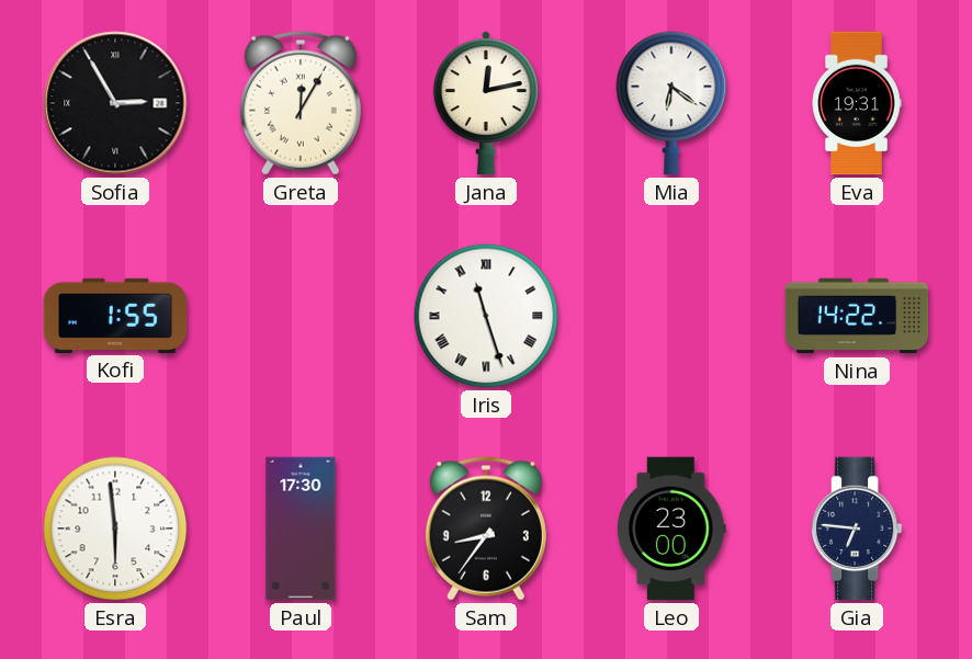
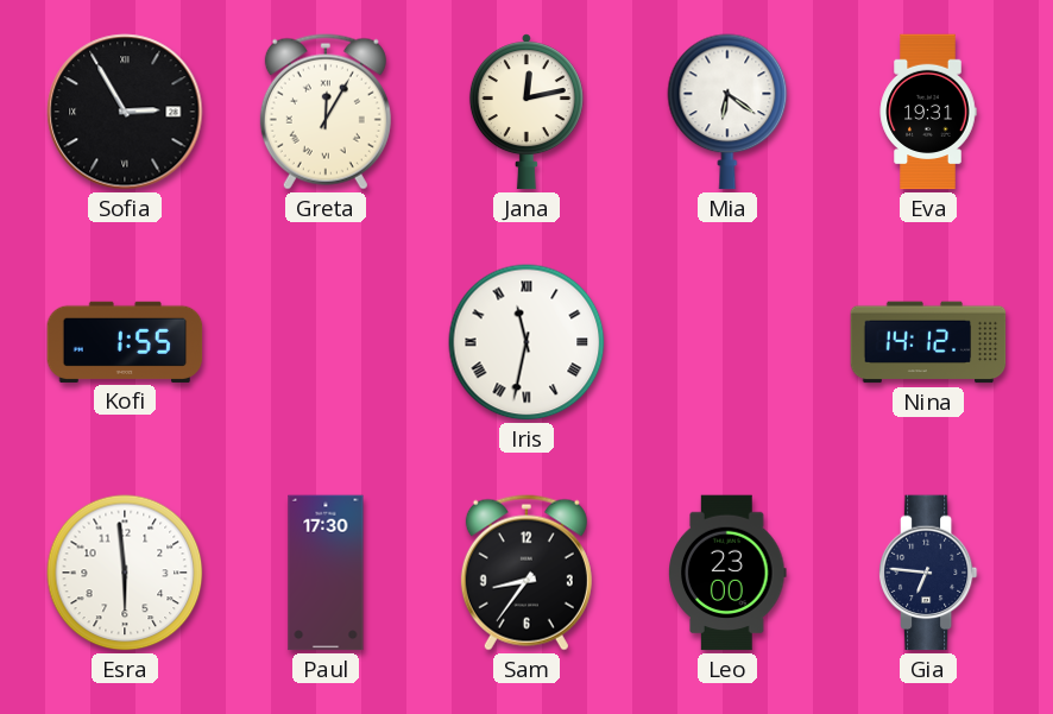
Iris: 11:27 -> 11:32 (526, 342)
Nina: 14:22 -> 14:12 (928, 342)
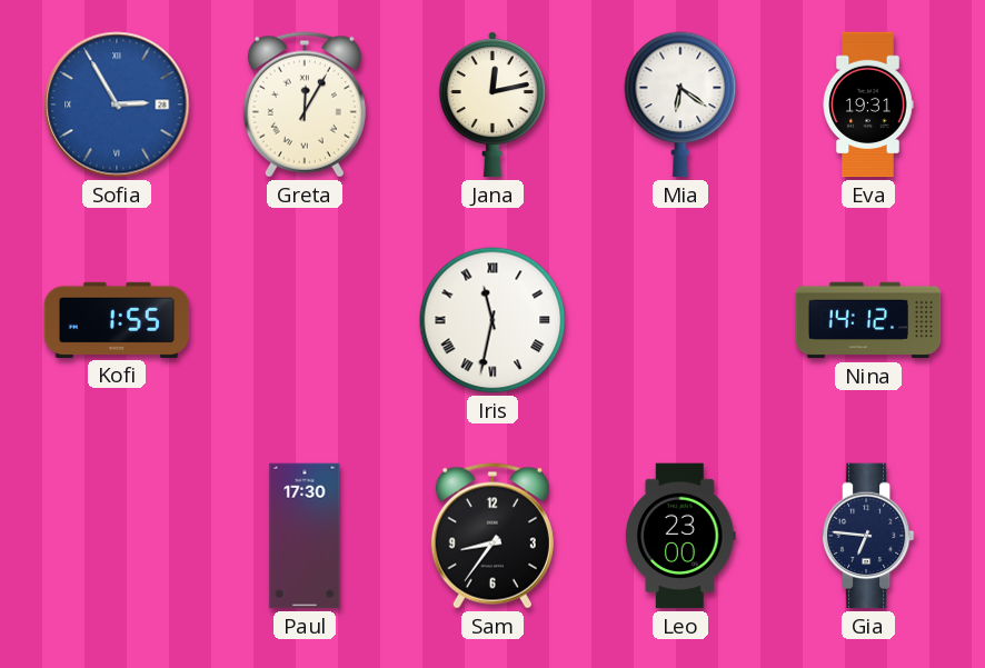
Sofia dial: black -> blue (117, 104)
Esra: 5:59 -> none (125, 573)
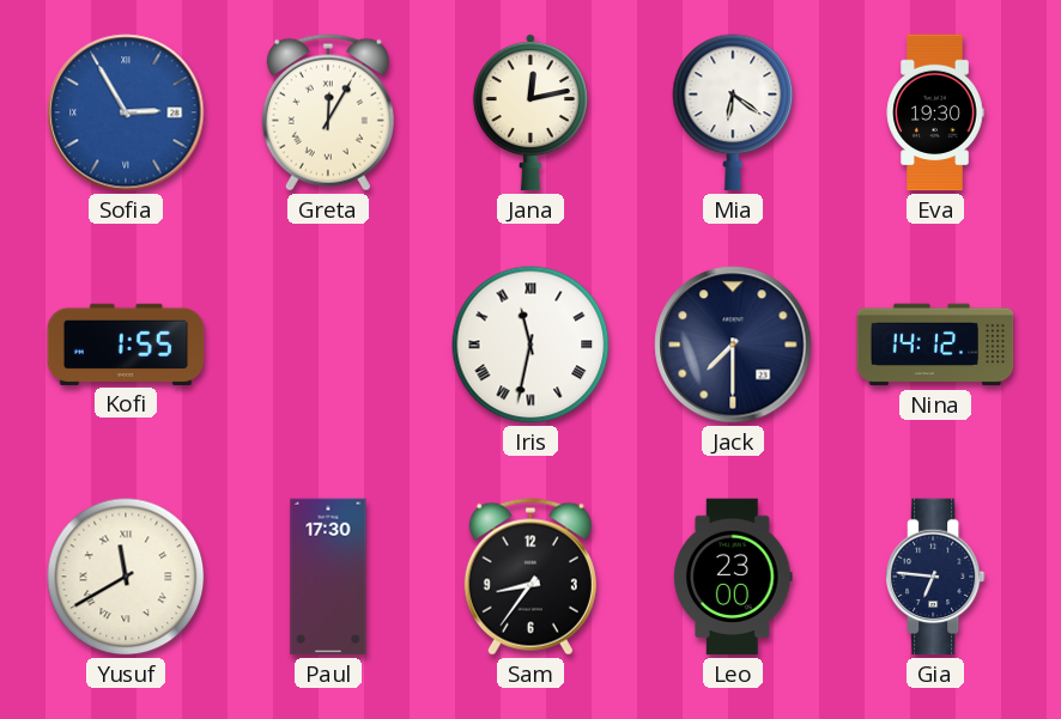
Eva: 19:31 -> 19:30 (935, 112)
Jack: none -> 7:30 (733, 345)
Yusuf: none -> 11:40 (126, 577)
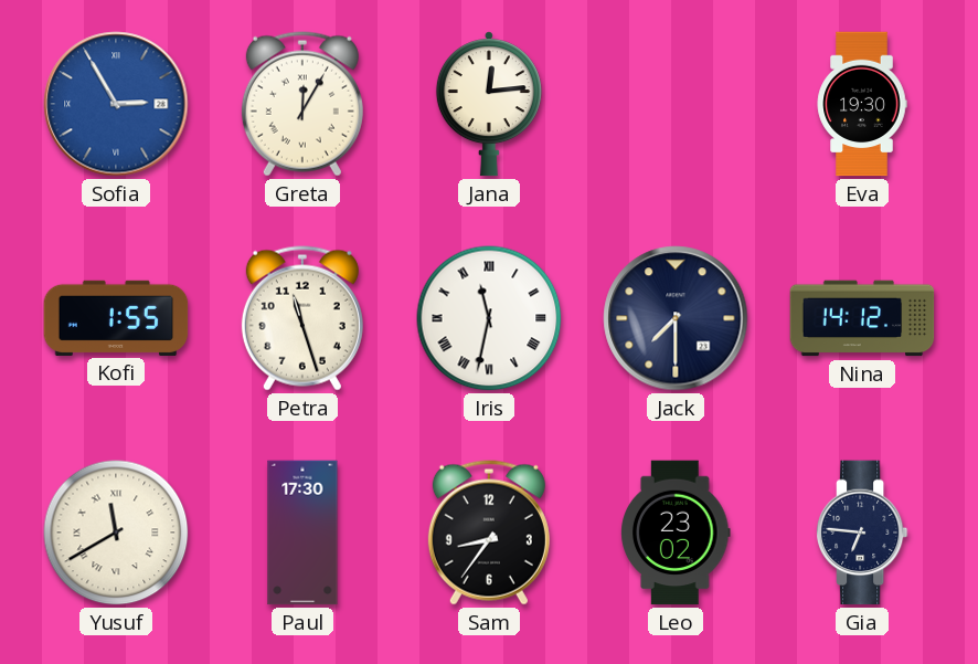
Jana: 12:13 -> 12:14 (489, 104)
Mia: 6:21 -> none (733, 112)
Petra: none -> 11:27 (302, 318)
Leo: 23:00 -> 23:02 (676, 533)
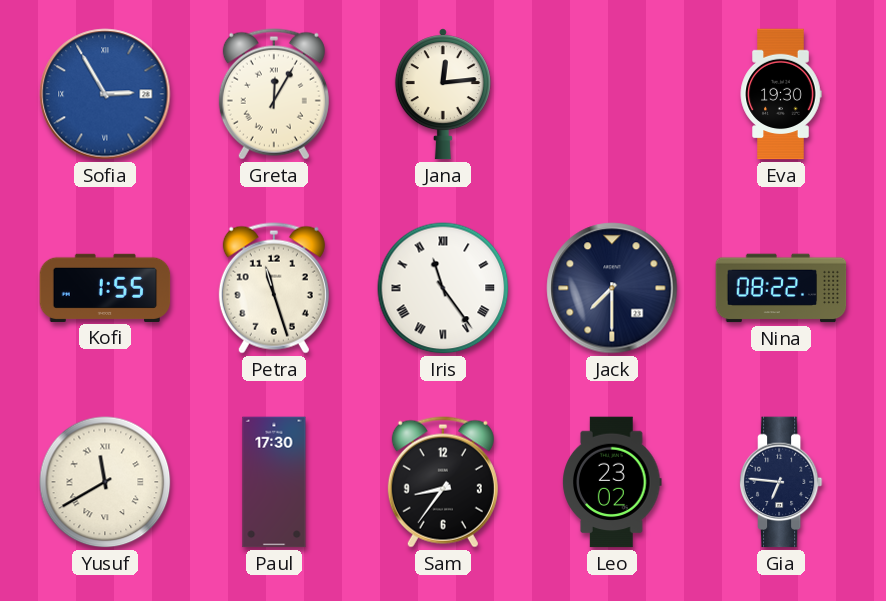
Iris: 11:32 -> 11:24 (443, 288)
Nina: 14:12 -> 08:22 (781, 288)
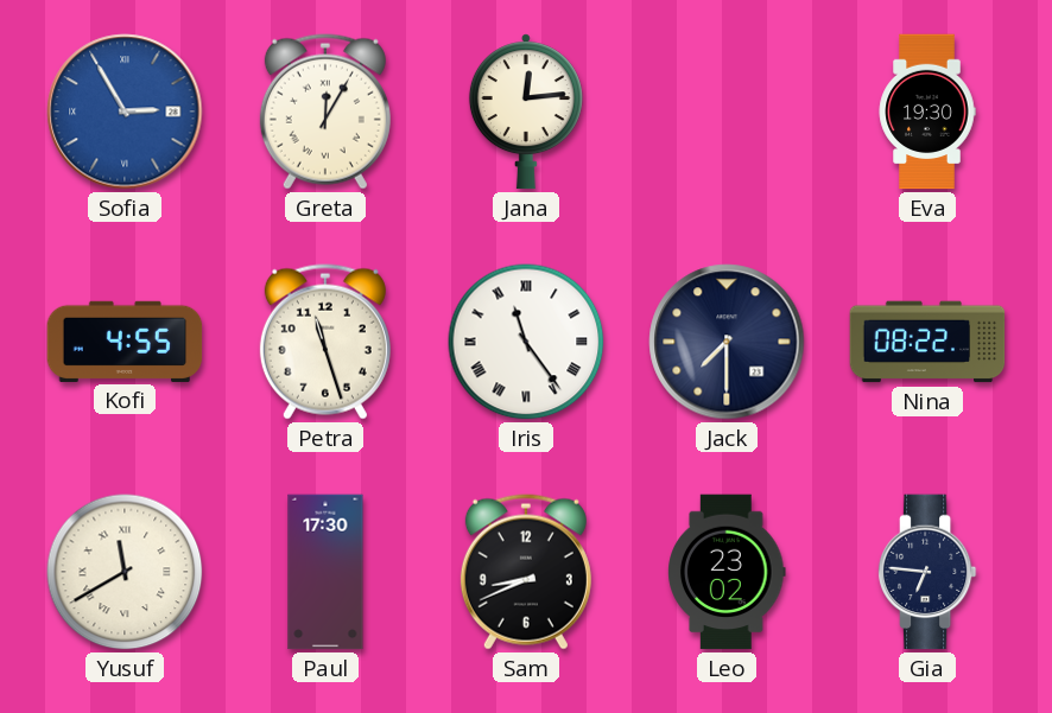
Kofi: 1:55 -> 4:55 (125, 342)
Sam: 8:36 -> 8:41 (526, 572)
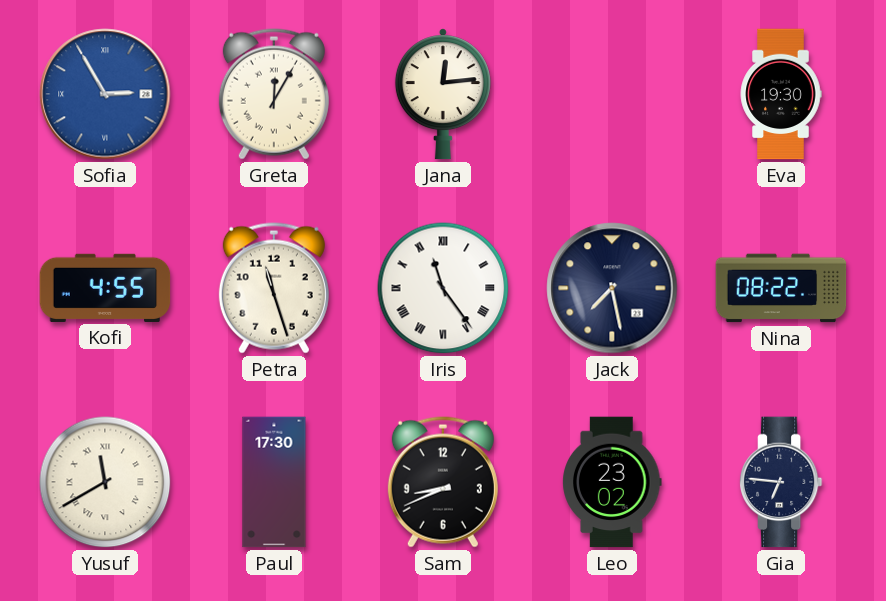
Jack: 7:30 -> 7:28 (612, 288)
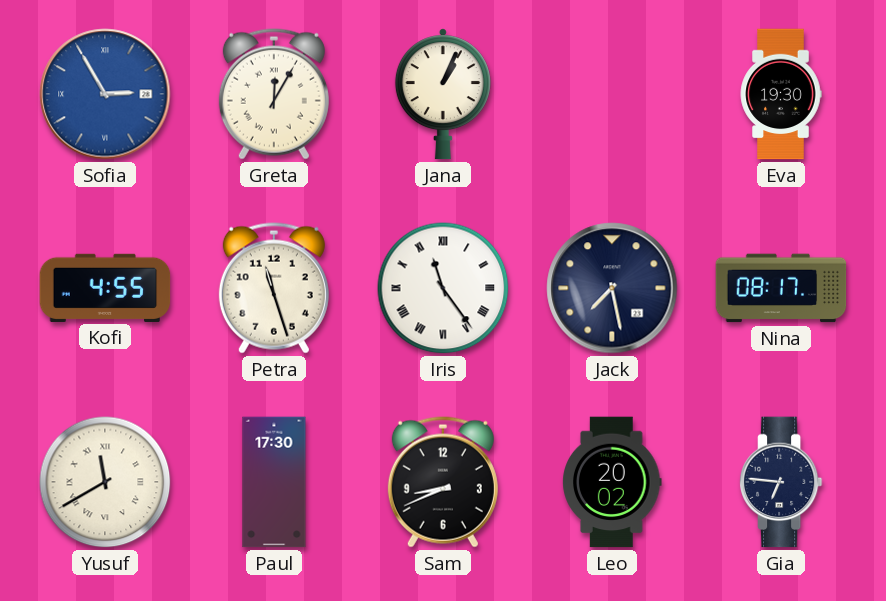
Jana: 12:14 -> 1:04 (443, 94)
Nina: 08:22 -> 08:17 (781, 288)
Leo: 23:02 -> 20:02 (612, 482)
